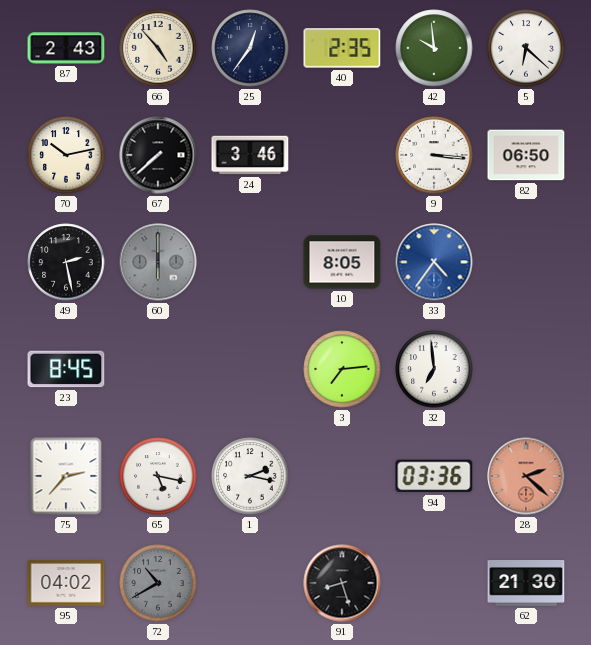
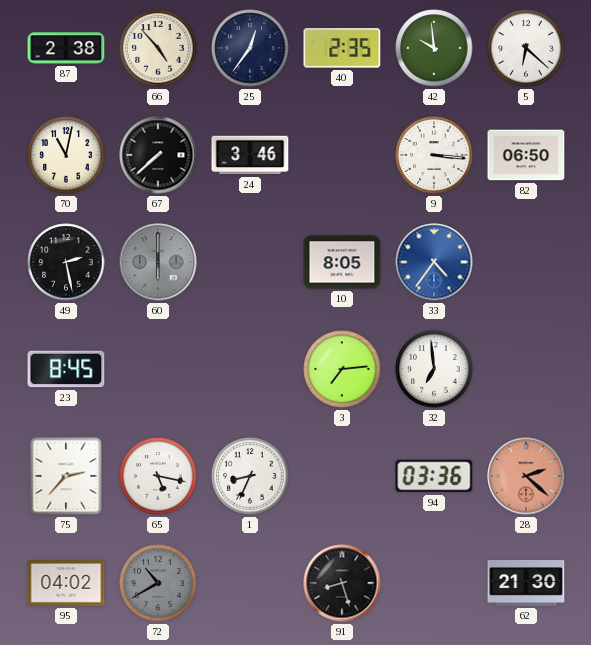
87: 2:43 -> 2:38 (66, 48)
70: 10:13 -> 11:02 (66, 155)
1: 2:17 -> 8:34 (250, 476)
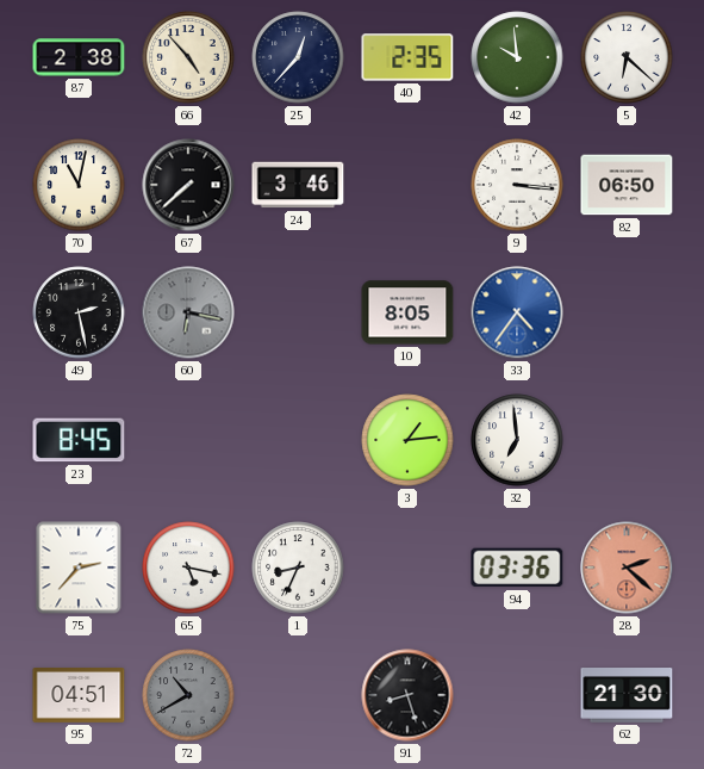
25: 12:36 -> 12:37 (298, 57)
60: 6:00 -> 6:17 (188, 312)
3: 7:14 -> 1:14 (407, 440)
95: 04:02 -> 04:51 (79, 696)
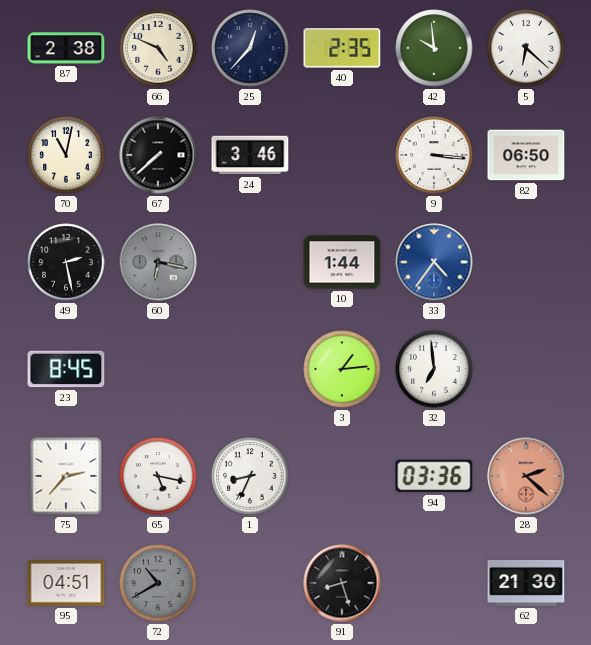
66: 4:53 -> 4:49 (158, 48)
10: 8:05 -> 1:44 (342, 262)
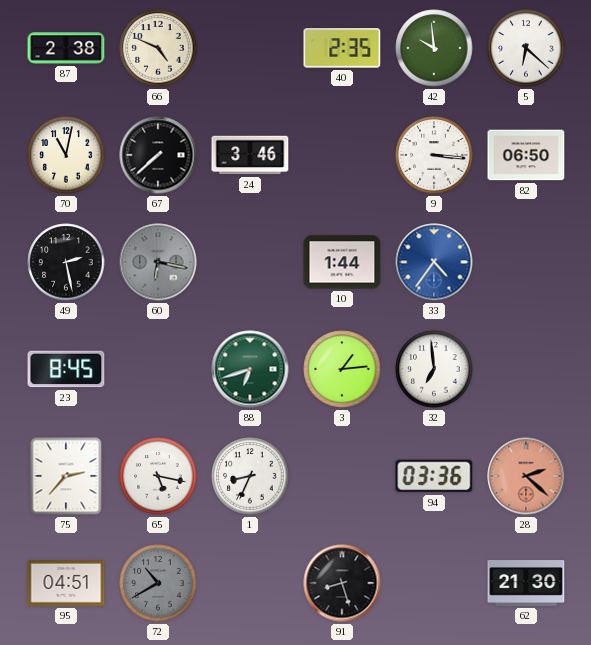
25: 12:37 -> none (250, 48)
88: none -> 6:42 (250, 369)
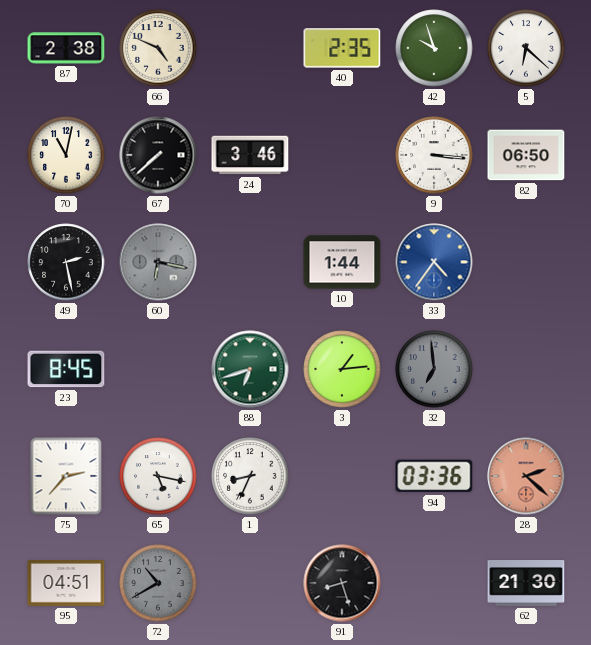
42: 9:59 -> 9:57 (434, 48)
32 dial: white -> grey (434, 369)
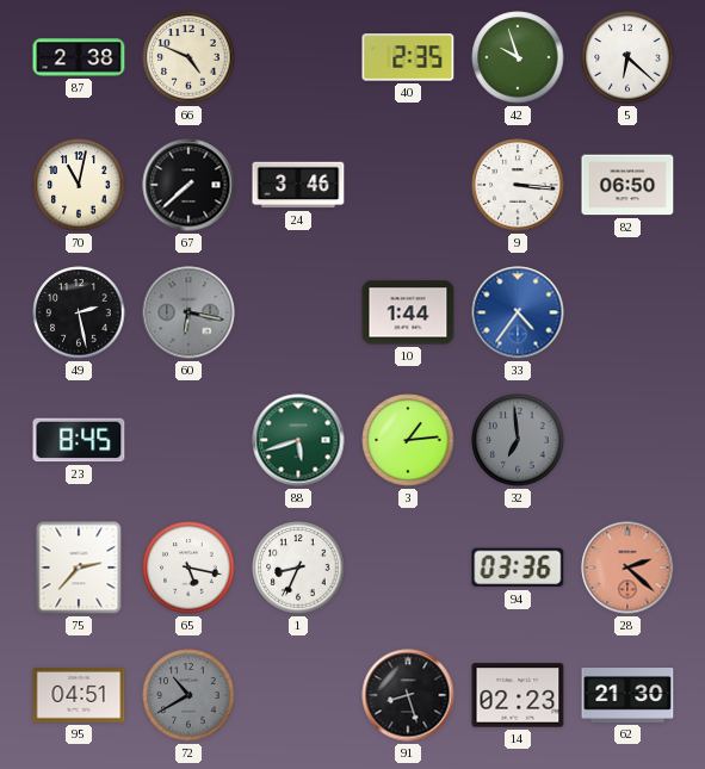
88: 6:42 -> 5:42 (298, 440)
14: none -> 02:23 (518, 695)
